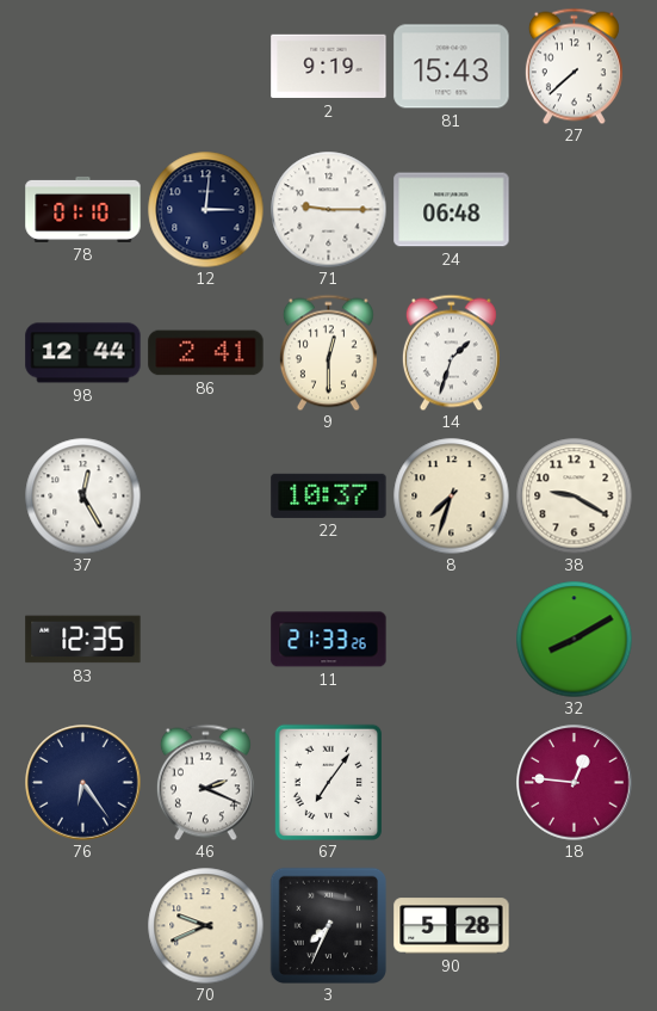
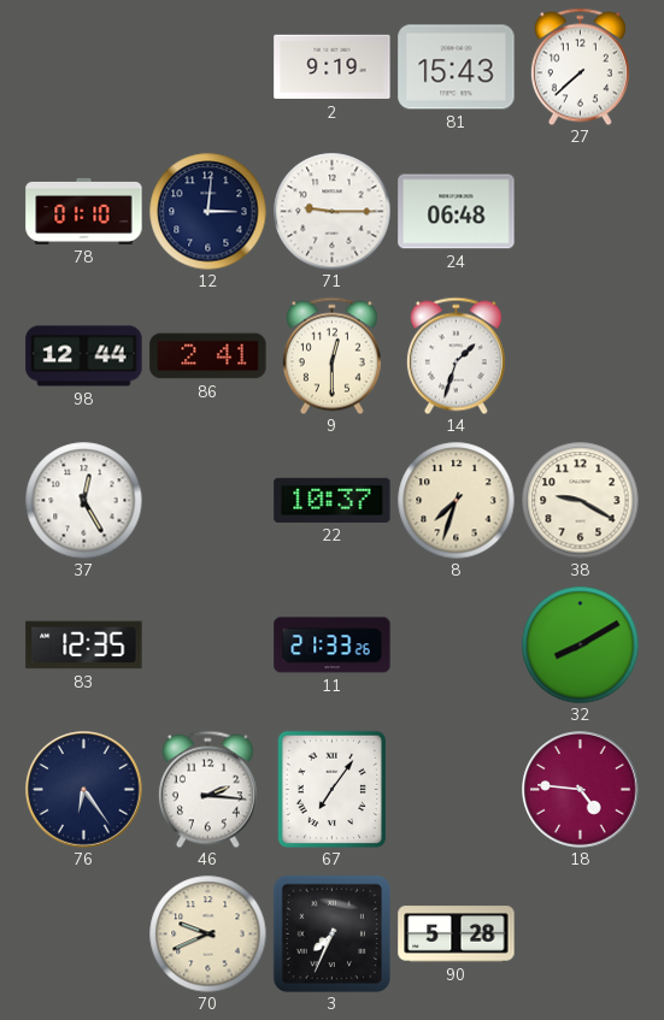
46: 2:19 -> 2:16 (207, 789)
18: 12:46 -> 4:46 (581, 790)
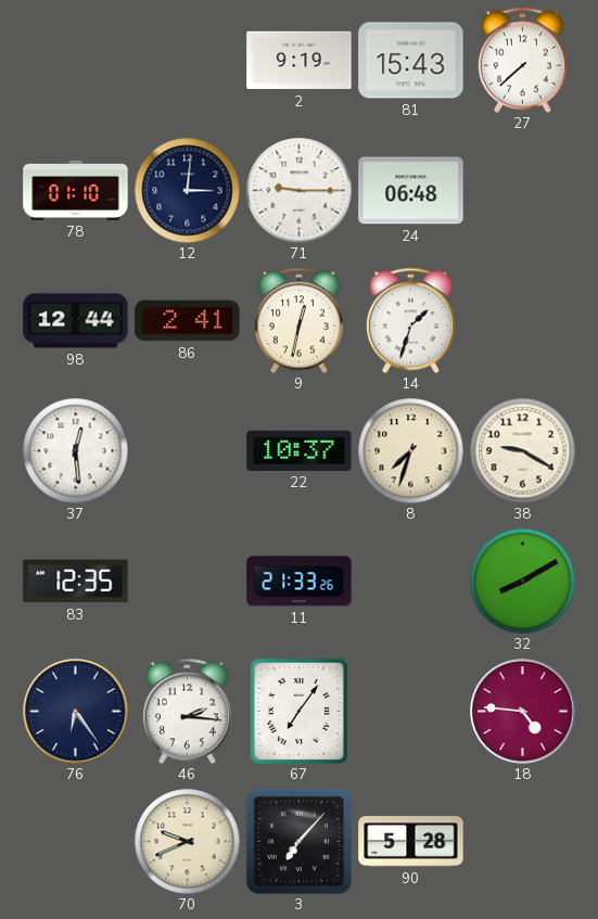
9: 12:30 -> 12:32 (298, 320)
37: 12:25 -> 12:29 (75, 450)
3: 7:34 -> 7:07 (298, 841)
